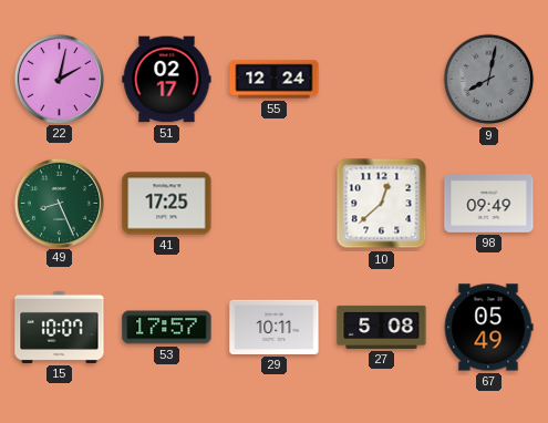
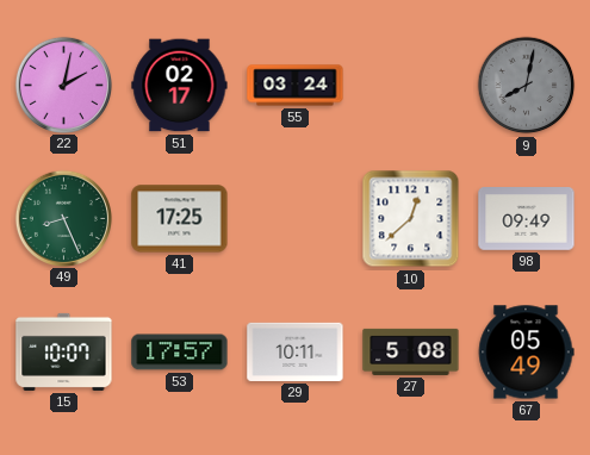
55: 12:24 -> 03:24 (296, 86)
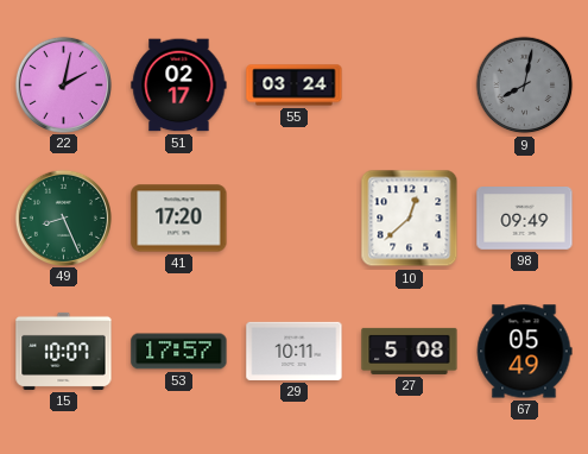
41: 17:25 -> 17:20 (179, 219)
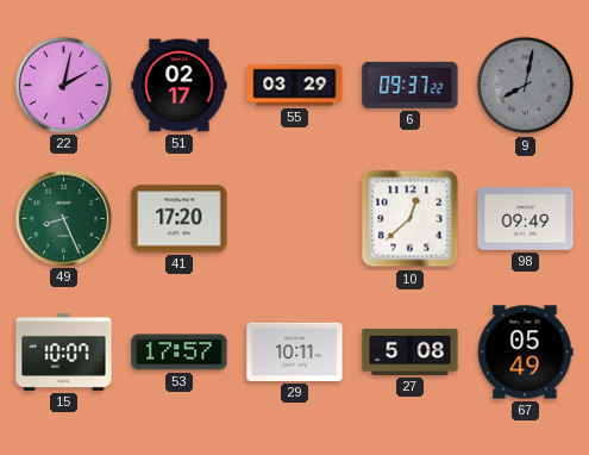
55: 03:24 -> 03:29 (295, 86)
6: none -> 09:37 (411, 85)
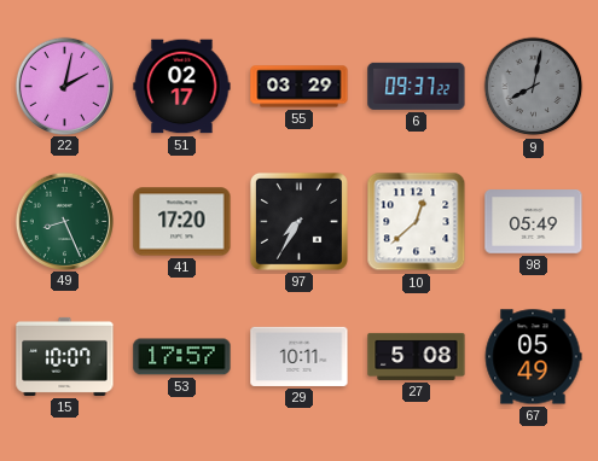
97: none -> 7:35 (298, 221)
98: 09:49 -> 05:49 (534, 222)
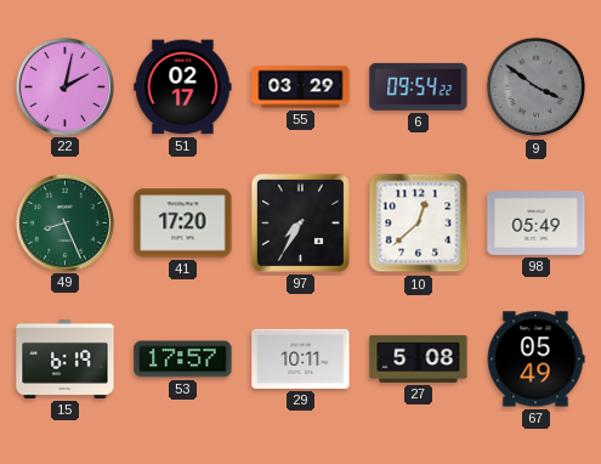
6: 09:37 -> 09:54 (419, 86)
9: 8:02 -> 3:51 (537, 87)
15: 10:07 -> 6:19 (66, 358)
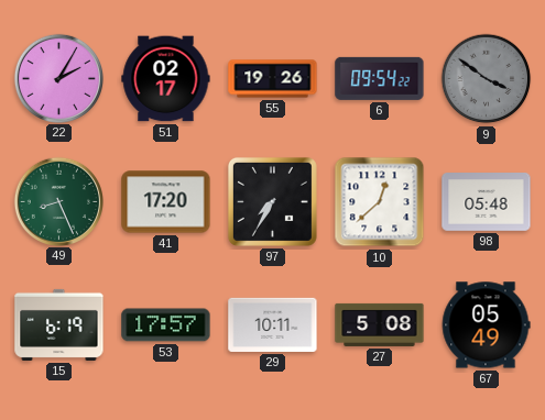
22: 2:02 -> 2:05 (58, 78)
55: 03:29 -> 19:26 (273, 79)
98: 05:49 -> 05:48 (487, 202)
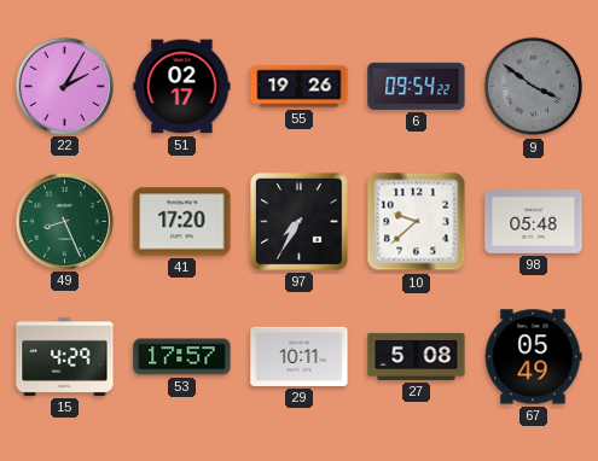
10: 12:38 -> 9:38 (417, 222)
15: 6:19 -> 4:29 (65, 356)
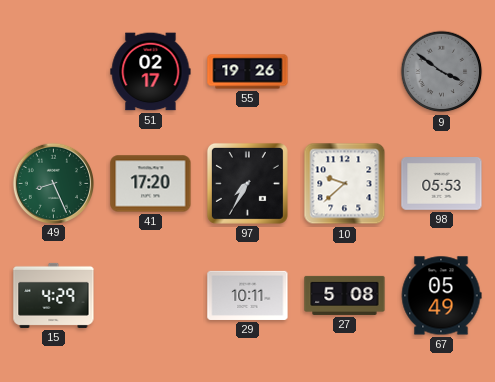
22: 2:05 -> none (64, 86)
6: 09:54 -> none (417, 86)
98: 05:48 -> 05:53 (442, 184)
53: 17:57 -> none (182, 357)
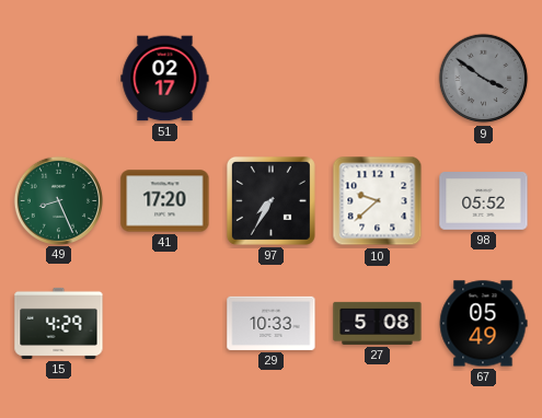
55: 19:26 -> none (248, 72)
98: 05:53 -> 05:52 (484, 201)
29: 10:11 -> 10:33 (272, 323)
